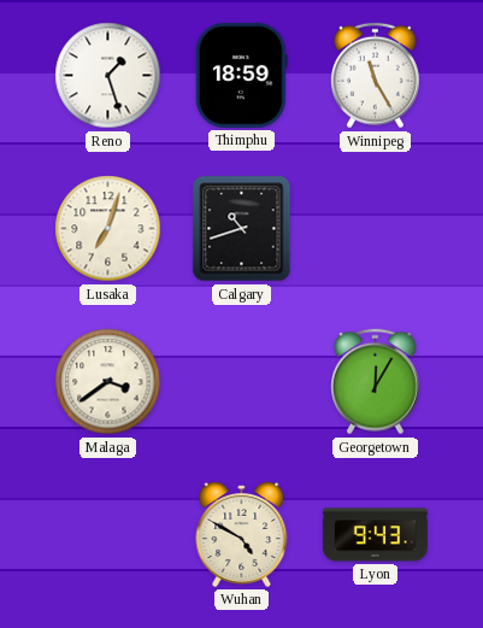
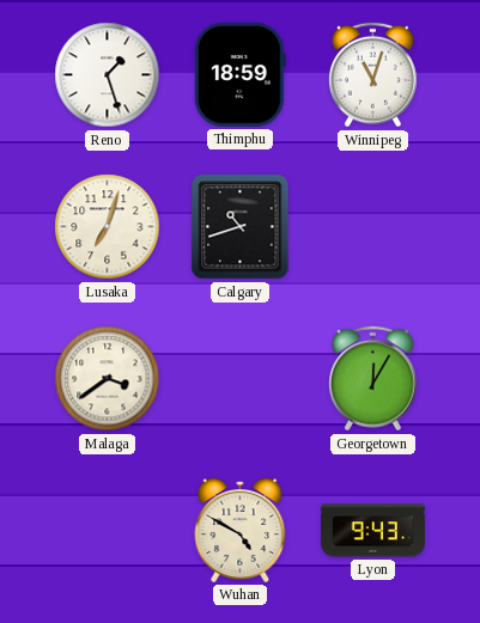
Winnipeg: 11:25 -> 11:03 (373, 75)
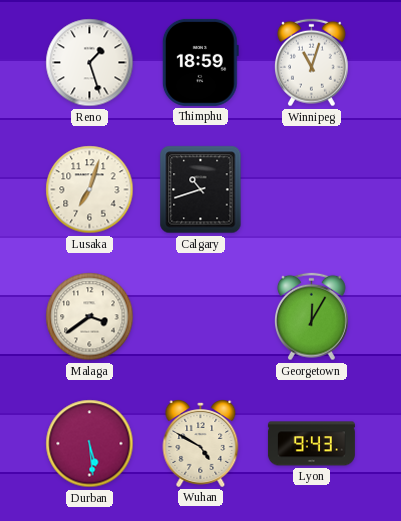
Durban: none -> 5:29 (90, 444)
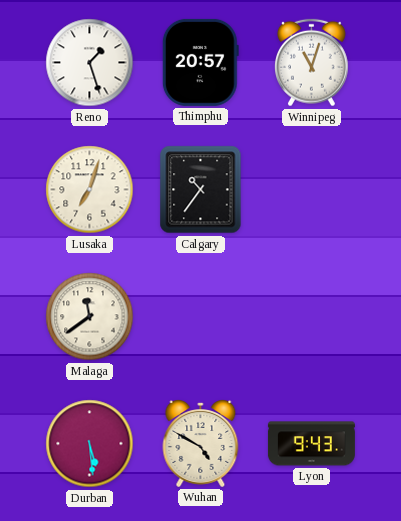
Thimphu: 18:59 -> 20:57 (200, 62)
Calgary: 10:42 -> 10:36 (201, 190)
Malaga: 3:39 -> 11:39 (90, 317)
Georgetown: 12:05 -> none (312, 317)
